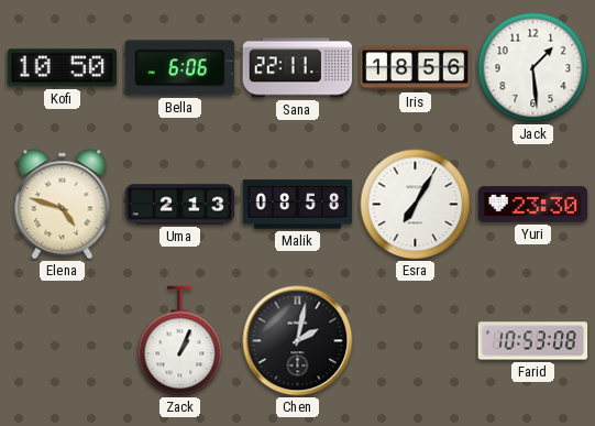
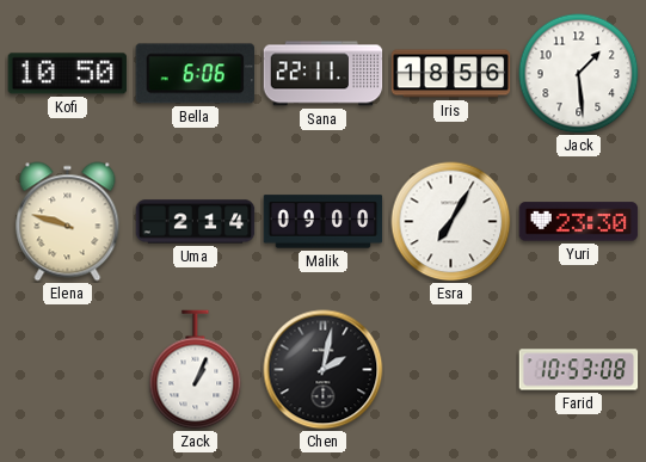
Elena: 4:48 -> 9:48 (68, 222)
Uma: 2:13 -> 2:14 (196, 222)
Malik: 08:58 -> 09:00 (324, 222)
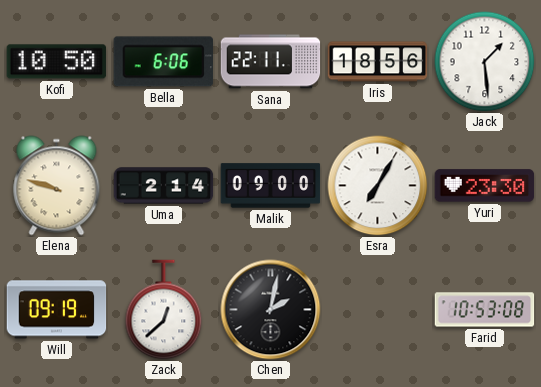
Will: none -> 09:19 (57, 310)
Zack: 1:04 -> 12:38 (164, 310)
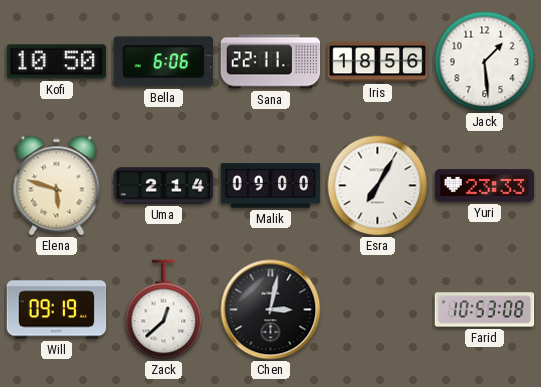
Elena: 9:48 -> 5:48 (57, 186)
Yuri: 23:30 -> 23:33 (485, 186)
Chen: 2:02 -> 3:02 (271, 310)
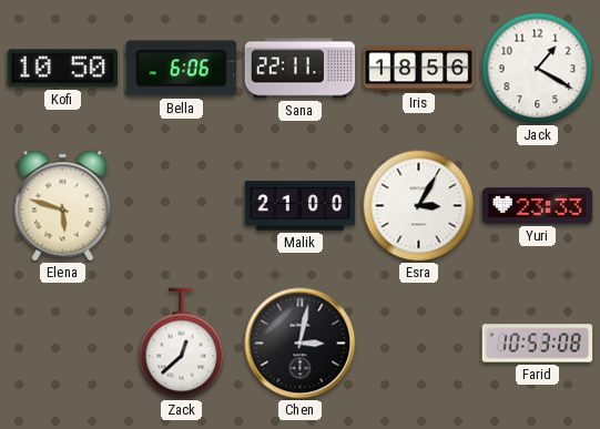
Jack: 1:29 -> 1:20 (538, 69)
Uma: 2:14 -> none (164, 186)
Malik: 09:00 -> 21:00 (301, 206)
Esra: 7:05 -> 3:05 (419, 206)
Will: 09:19 -> none (57, 310)
